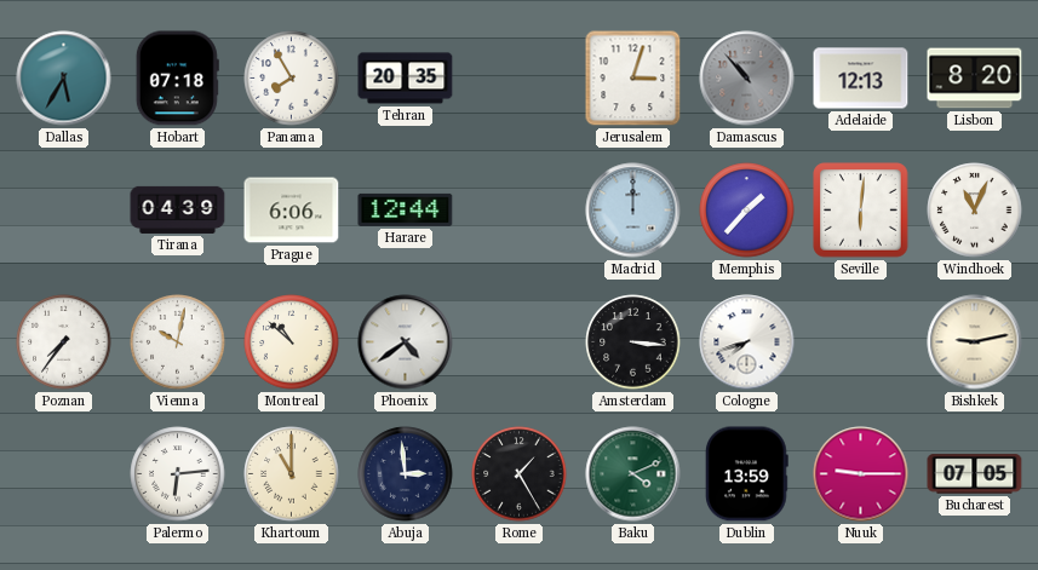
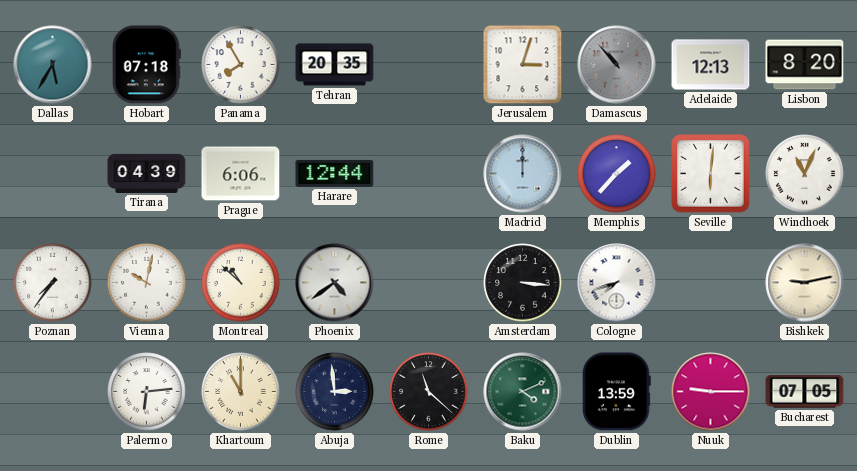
Rome: 1:25 -> 11:22 (429, 392)
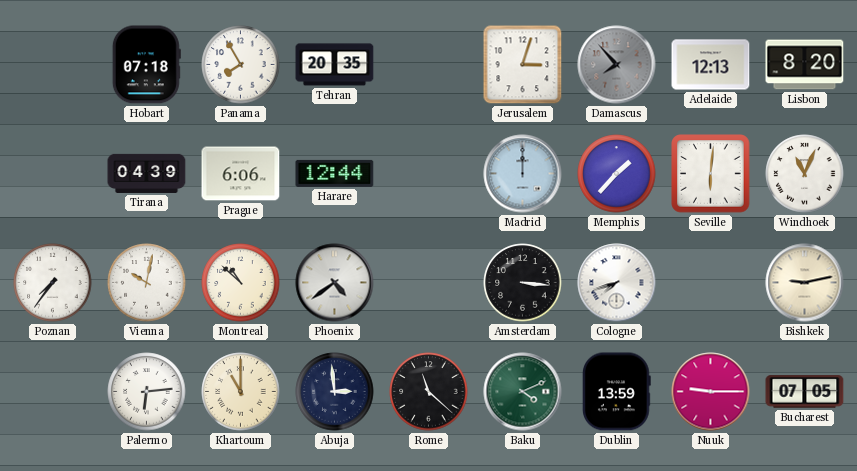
Dallas: 5:35 -> none (53, 65)
Damascus: 10:53 -> 7:53 (617, 65)
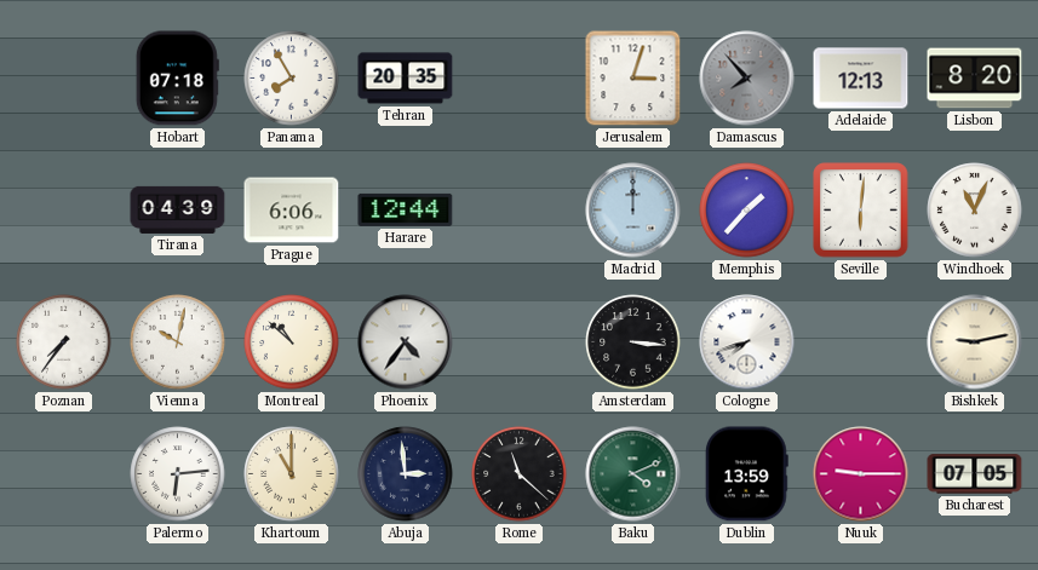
Phoenix: 4:39 -> 4:36 (406, 342)
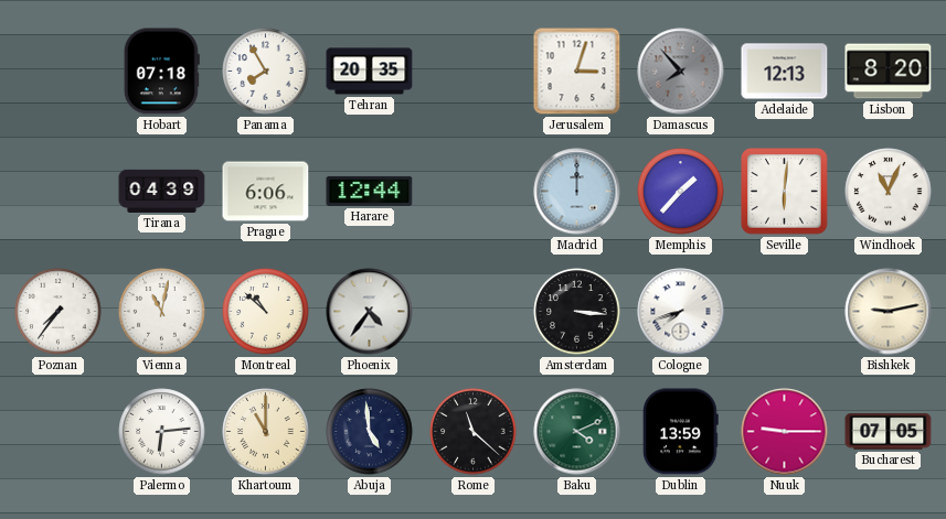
Vienna: 10:02 -> 11:02 (162, 312)
Abuja: 2:59 -> 4:59 (370, 432)
